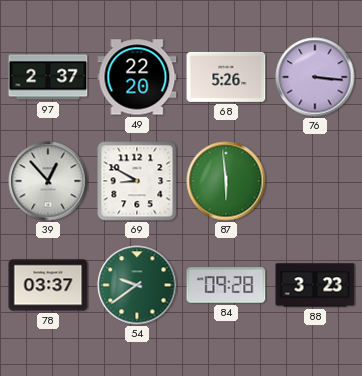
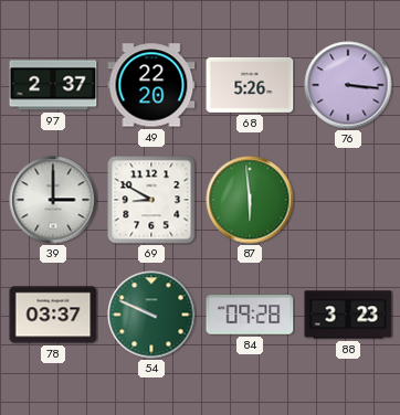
39: 12:53 -> 3:00 (53, 200)
54: 9:39 -> 9:49 (151, 315)
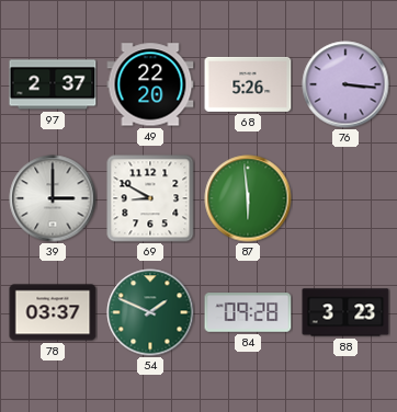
54: 9:49 -> 1:49 (150, 312)
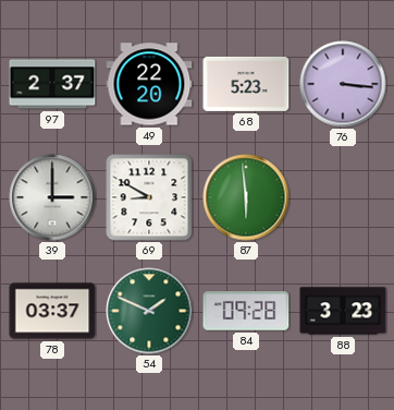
68: 5:26 -> 5:23 (246, 84)
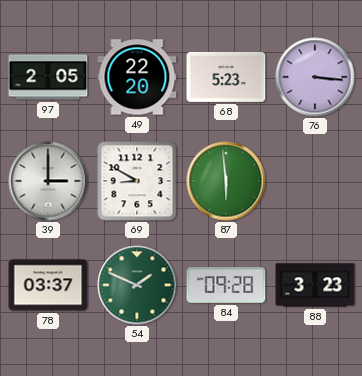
97: 2:37 -> 2:05 (48, 77)
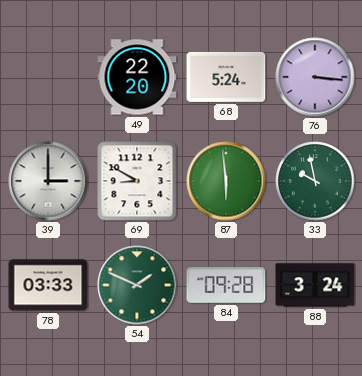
97: 2:05 -> none (48, 77)
68: 5:23 -> 5:24 (226, 77)
33: none -> 9:58 (315, 181)
78: 03:37 -> 03:33 (48, 285)
88: 3:23 -> 3:24 (315, 285)
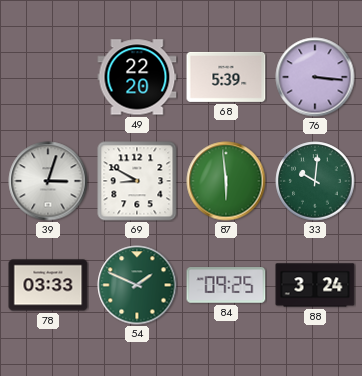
68: 5:24 -> 5:39 (226, 77)
39: 3:00 -> 3:03 (48, 181)
33: 9:58 -> 10:01 (315, 181)
84: 09:28 -> 09:25 (226, 285)
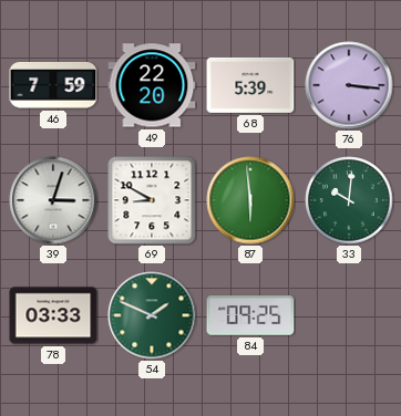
46: none -> 7:59 (53, 85)
88: 3:24 -> none (315, 285)
